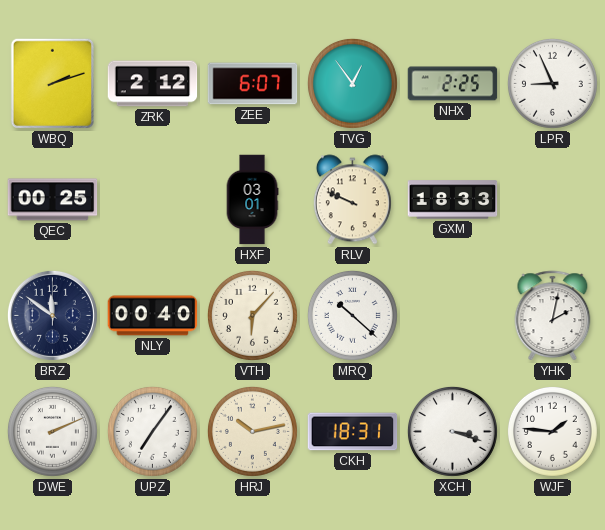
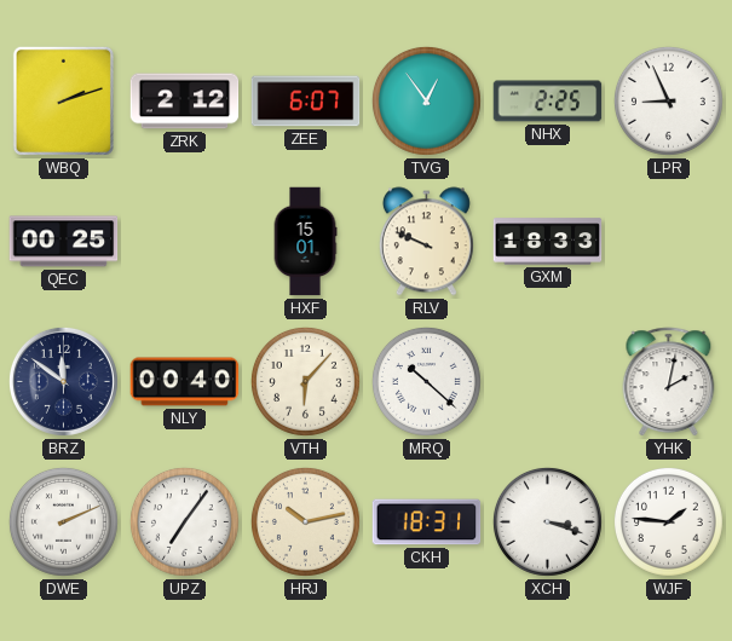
HXF: 03:01 -> 15:01 (305, 242)
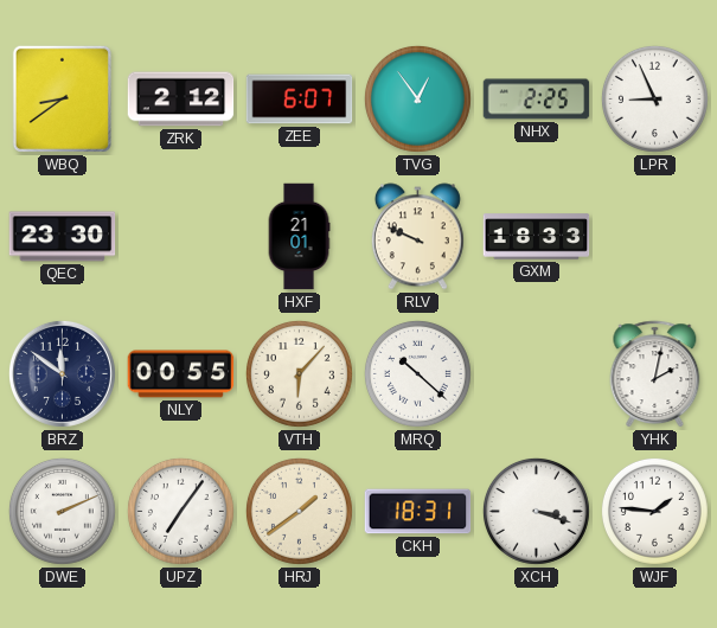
WBQ: 2:12 -> 8:39 (62, 98)
QEC: 00:25 -> 23:30 (63, 237)
HXF: 15:01 -> 21:01 (299, 237)
NLY: 00:40 -> 00:55 (181, 374)
HRJ: 10:13 -> 1:39 (299, 511)
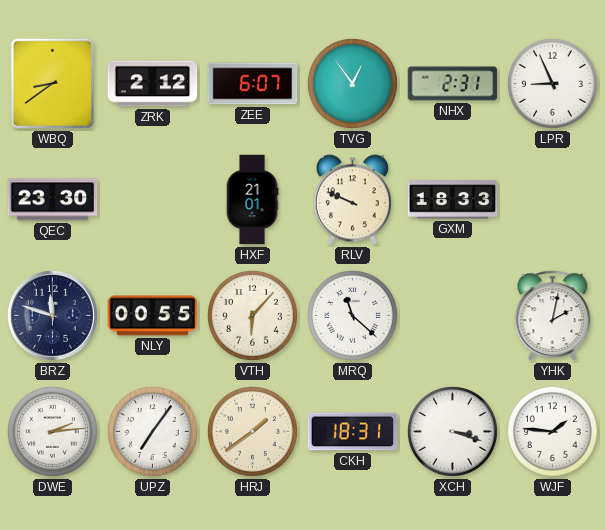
NHX: 2:25 -> 2:31 (453, 84)
BRZ: 11:51 -> 11:48 (52, 315)
MRQ: 10:22 -> 11:22 (352, 315)
DWE: 2:11 -> 2:14 (52, 431)
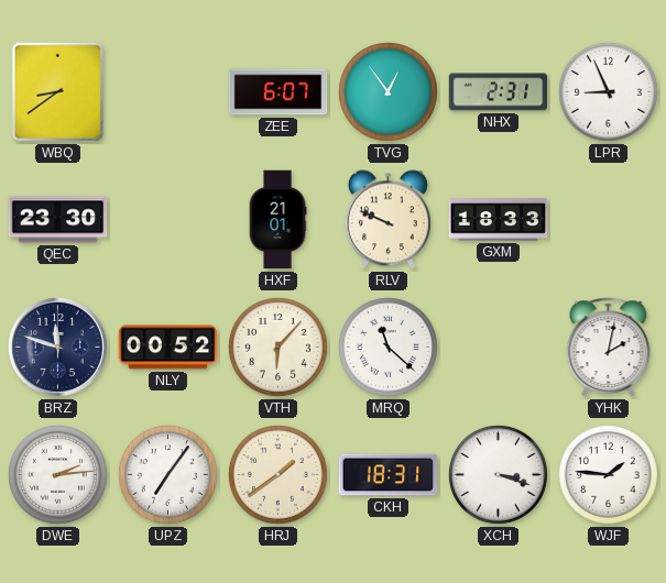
ZRK: 2:12 -> none (153, 84)
NLY: 00:55 -> 00:52 (168, 348)
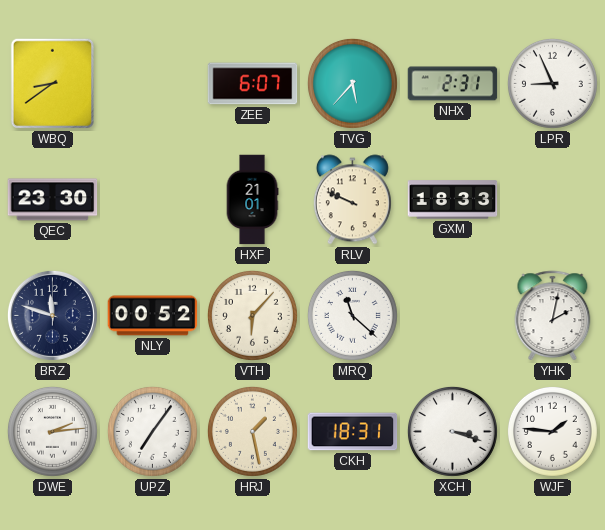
TVG: 12:54 -> 5:37 (352, 83)
HRJ: 1:39 -> 1:28 (252, 431)
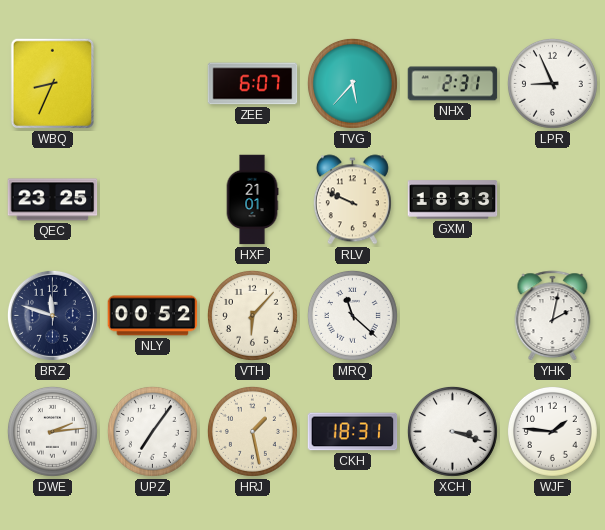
WBQ: 8:39 -> 8:34 (52, 83)
QEC: 23:30 -> 23:25 (53, 200)
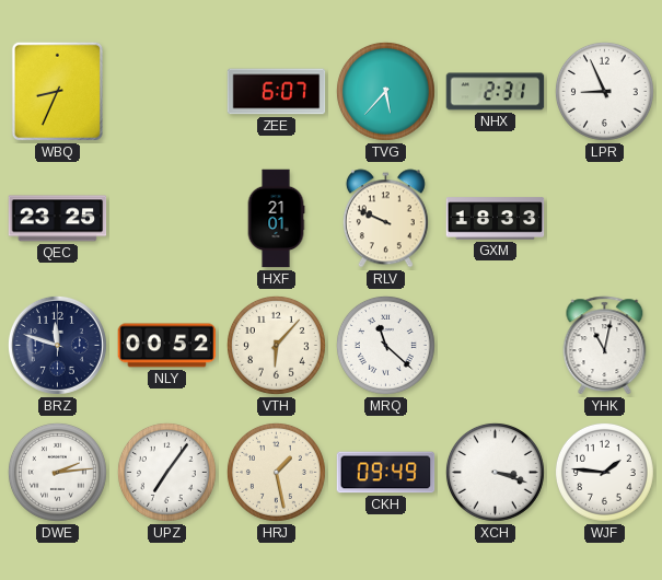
YHK: 2:02 -> 11:02 (605, 346)
CKH: 18:31 -> 09:49 (386, 473)
